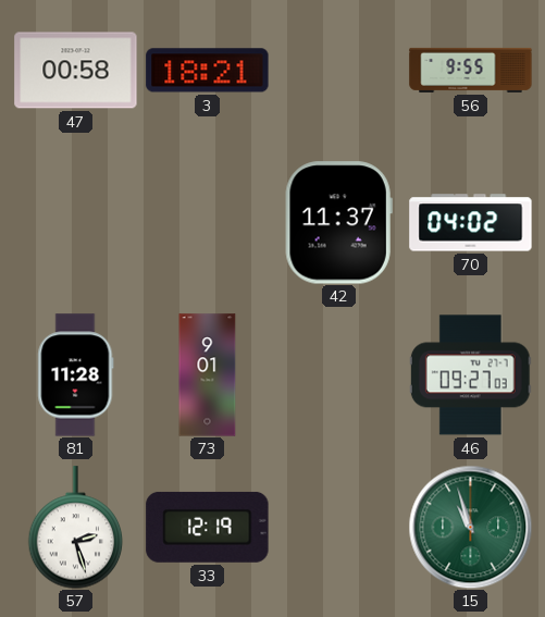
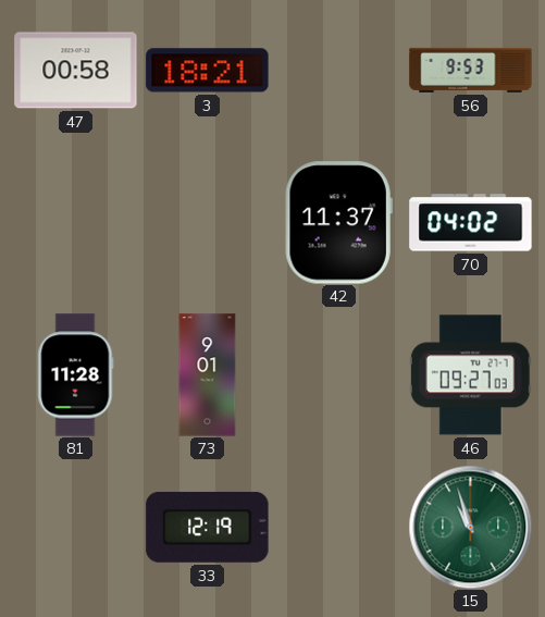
56: 9:55 -> 9:53 (471, 70)
57: 2:27 -> none (76, 528)
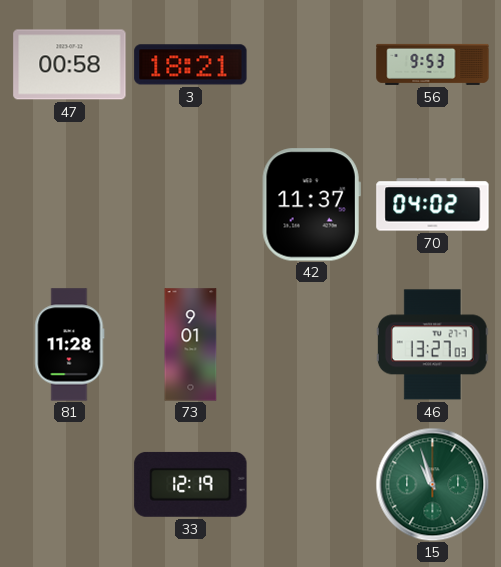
46: 09:27 -> 13:27 (432, 345)
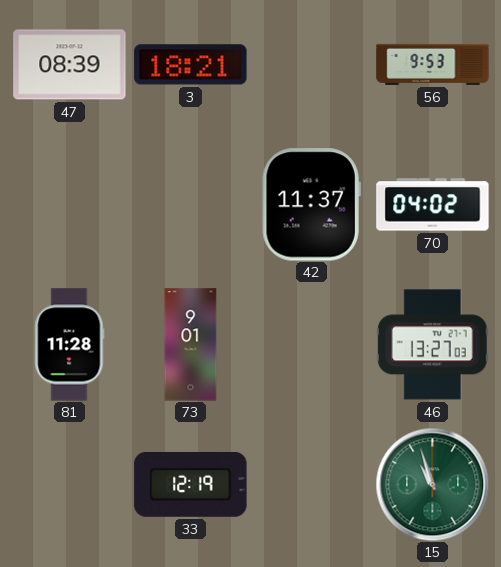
47: 00:58 -> 08:39 (70, 65)
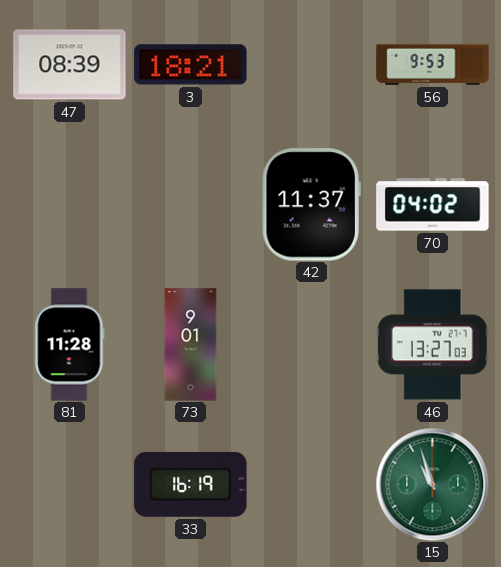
33: 12:19 -> 16:19 (191, 484)
